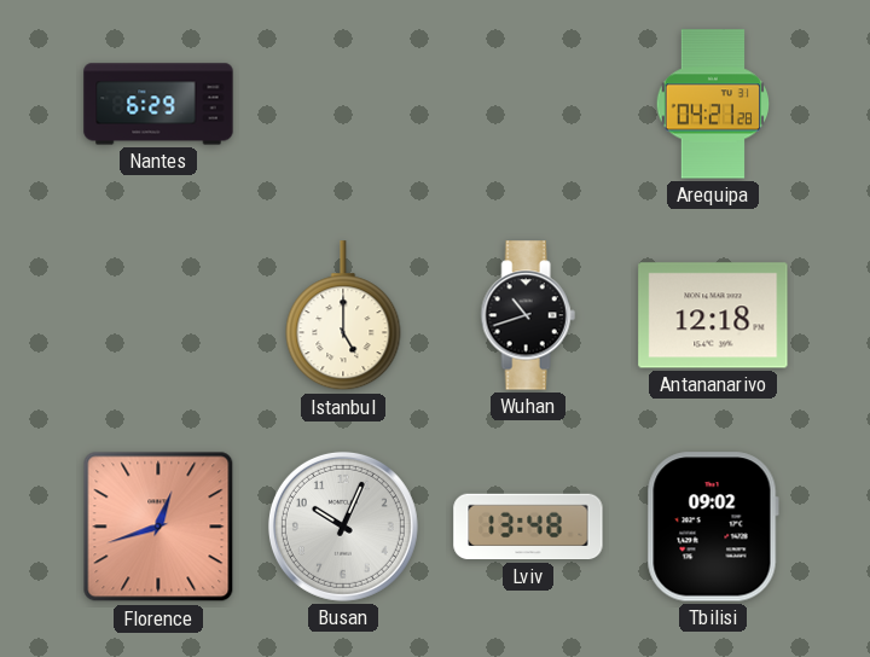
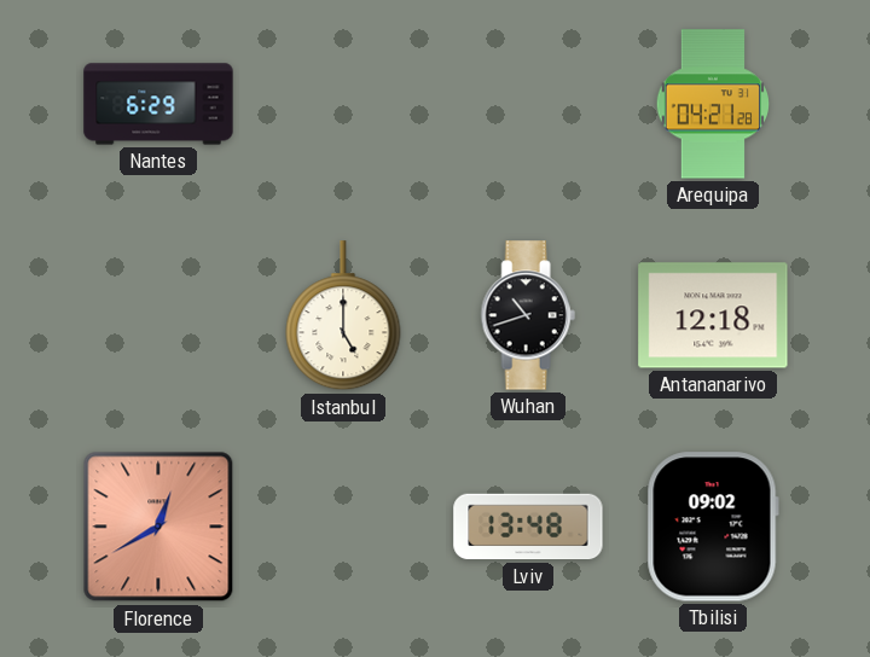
Florence: 12:42 -> 12:40 (158, 527)
Busan: 10:04 -> none (343, 527)
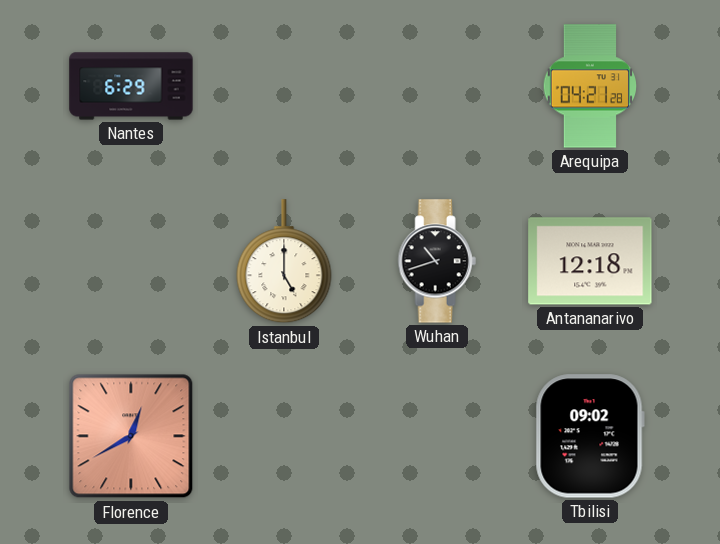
Lviv: 13:48 -> none (528, 527)
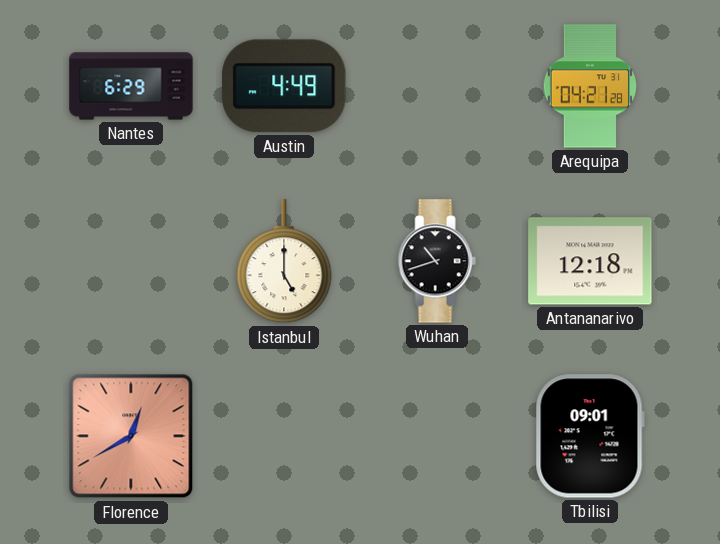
Austin: none -> 4:49 (284, 86)
Tbilisi: 09:02 -> 09:01 (590, 436)
